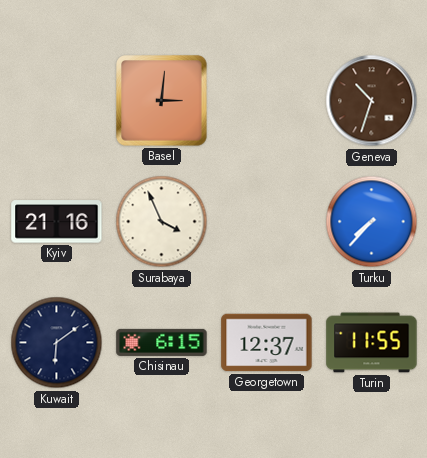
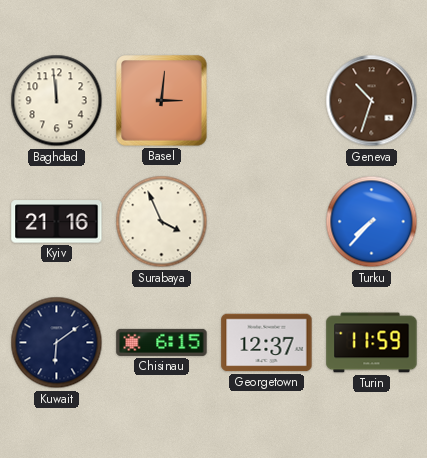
Baghdad: none -> 11:59 (57, 101)
Turin: 11:55 -> 11:59 (372, 343)
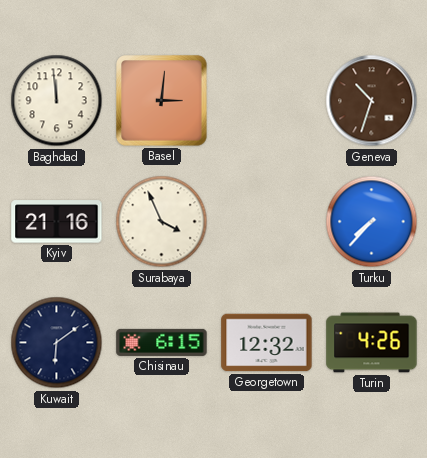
Georgetown: 12:37 -> 12:32 (267, 343)
Turin: 11:59 -> 4:26 (372, 343)
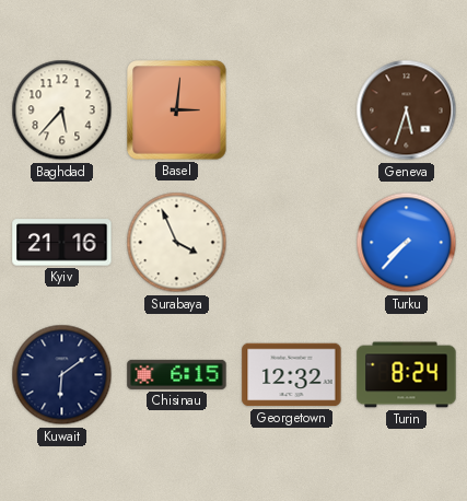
Baghdad: 11:59 -> 5:37 (62, 110)
Geneva: 10:33 -> 5:33 (407, 110)
Turin: 4:26 -> 8:24 (407, 375)
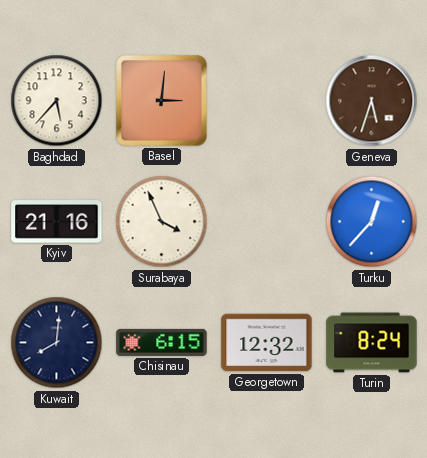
Turku: 7:37 -> 12:37 (372, 222)
Kuwait: 6:09 -> 8:01 (57, 343)
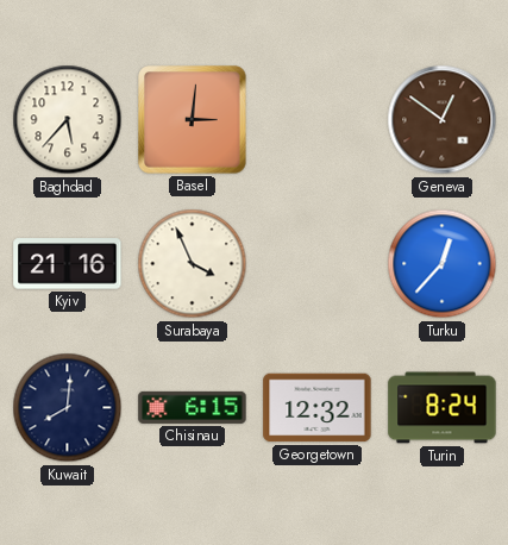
Geneva: 5:33 -> 12:51 (443, 120)
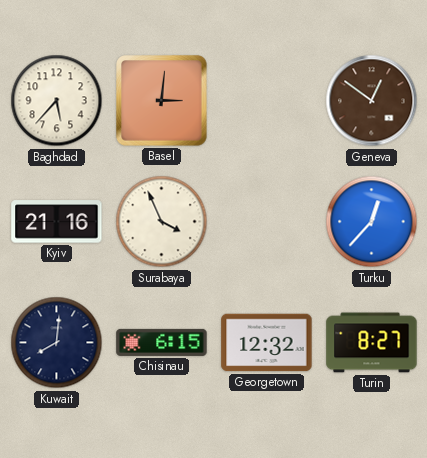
Turin: 8:24 -> 8:27 (372, 343)
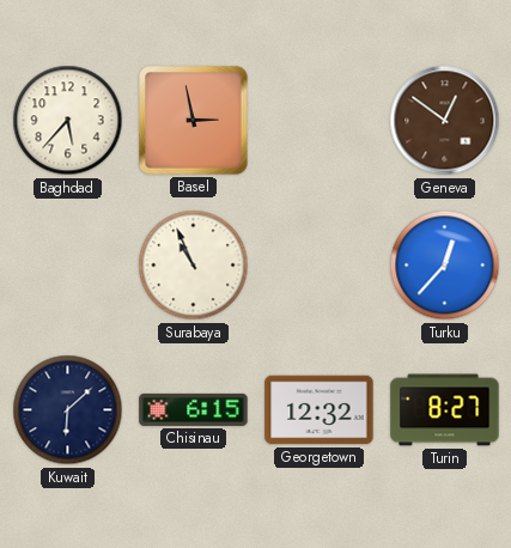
Basel: 3:01 -> 2:58 (194, 121)
Kyiv: 21:16 -> none (57, 222)
Surabaya: 3:56 -> 10:56 (194, 266)
Kuwait: 8:01 -> 6:08 (68, 410)
